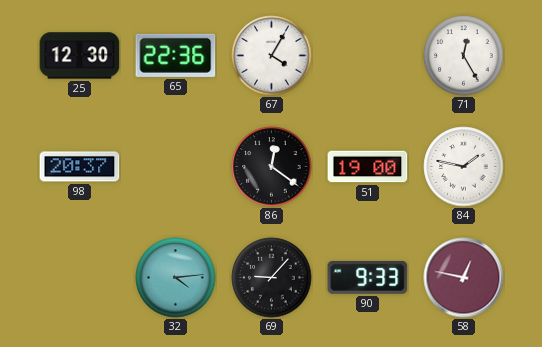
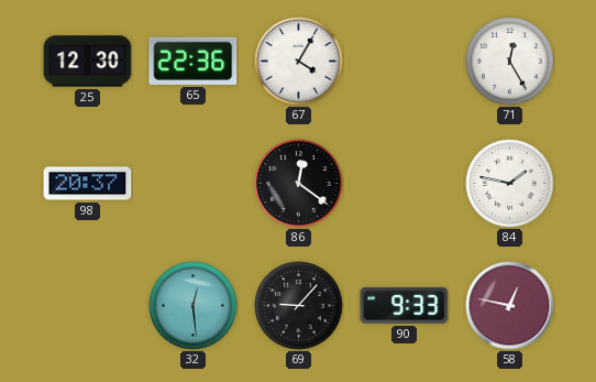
51: 19:00 -> none (368, 167)
32: 4:14 -> 12:29 (194, 306)
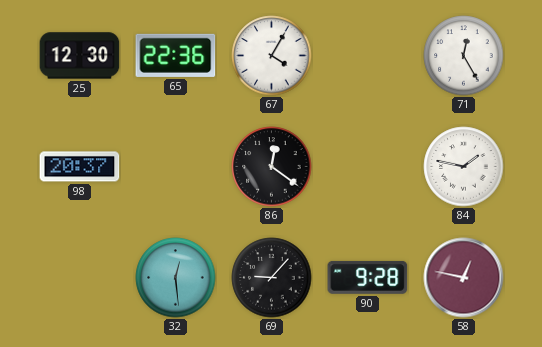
90: 9:33 -> 9:28 (368, 277)
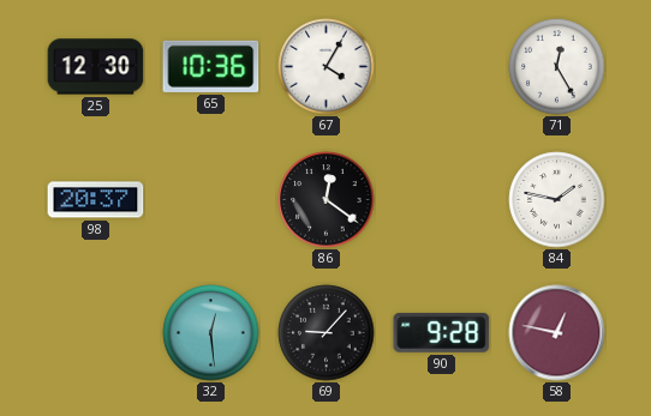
65: 22:36 -> 10:36 (211, 66)
